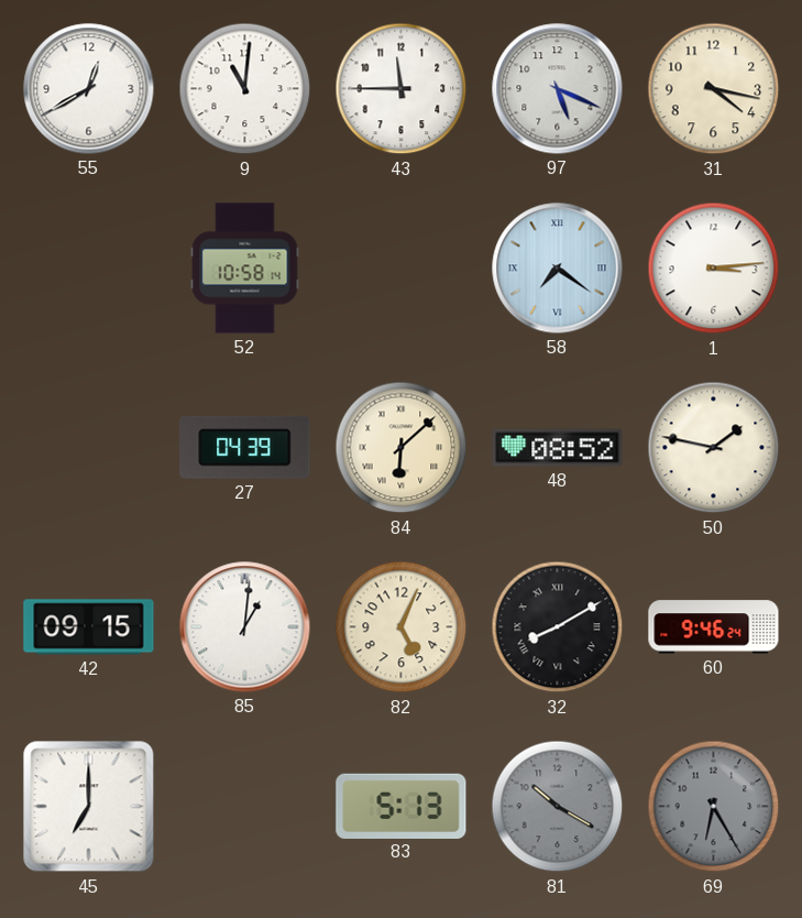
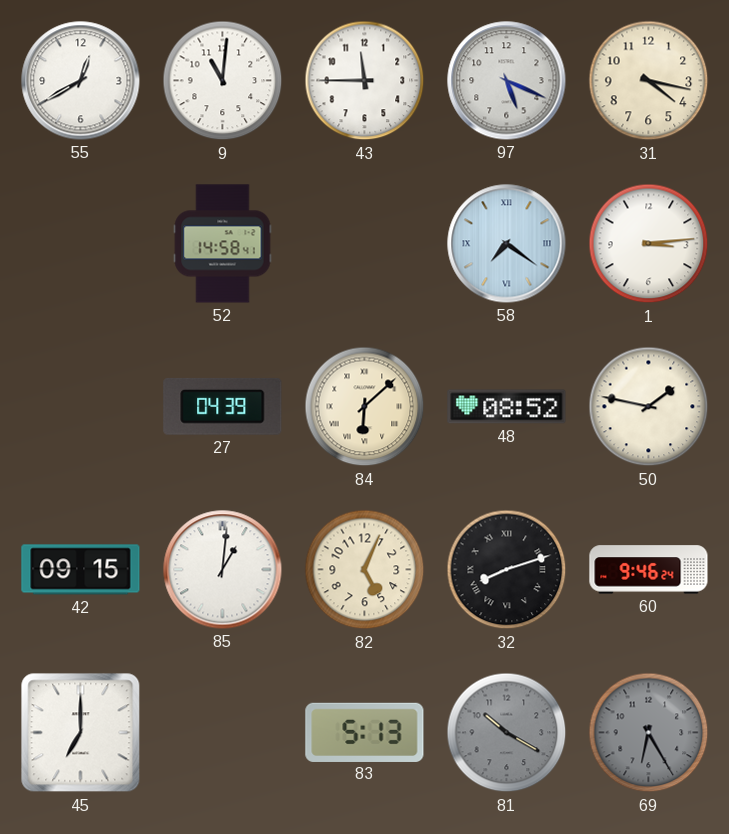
52: 10:58 -> 14:58 (223, 244)
32: 8:10 -> 8:12 (507, 570)
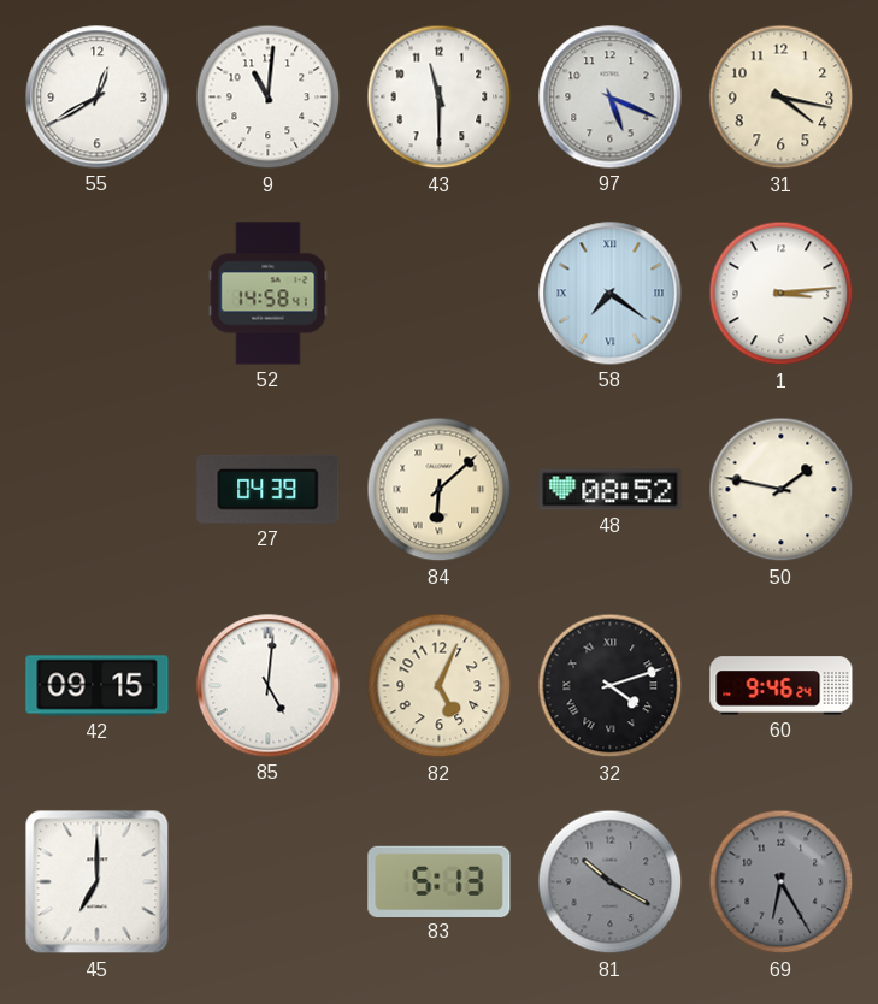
43: 11:45 -> 11:30 (440, 98)
85: 1:01 -> 5:01 (269, 686)
32: 8:12 -> 4:12 (611, 686)
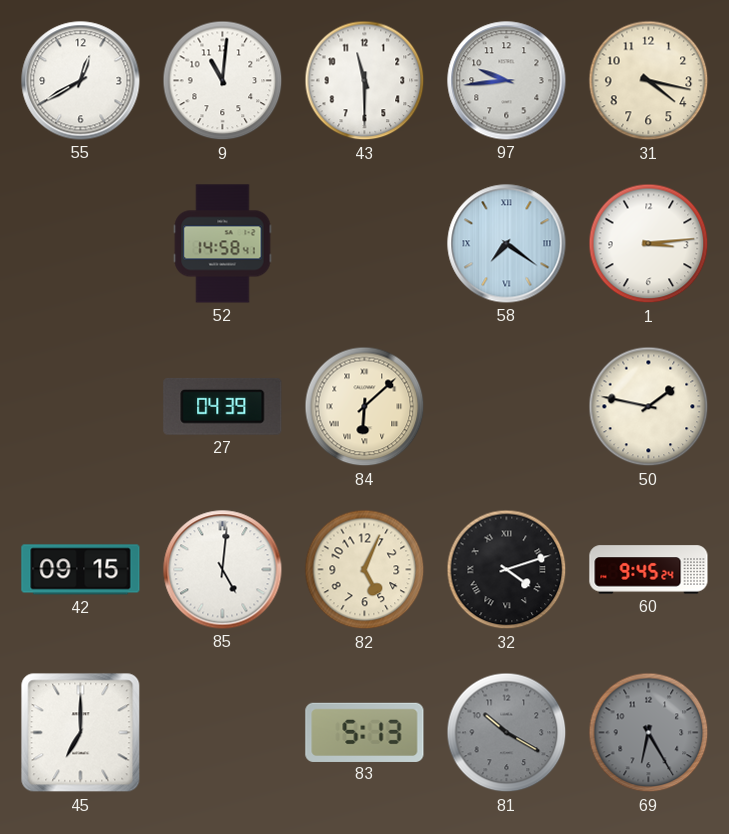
97: 5:19 -> 9:44 (507, 81)
48: 08:52 -> none (611, 490)
60: 9:46 -> 9:45 (649, 570)
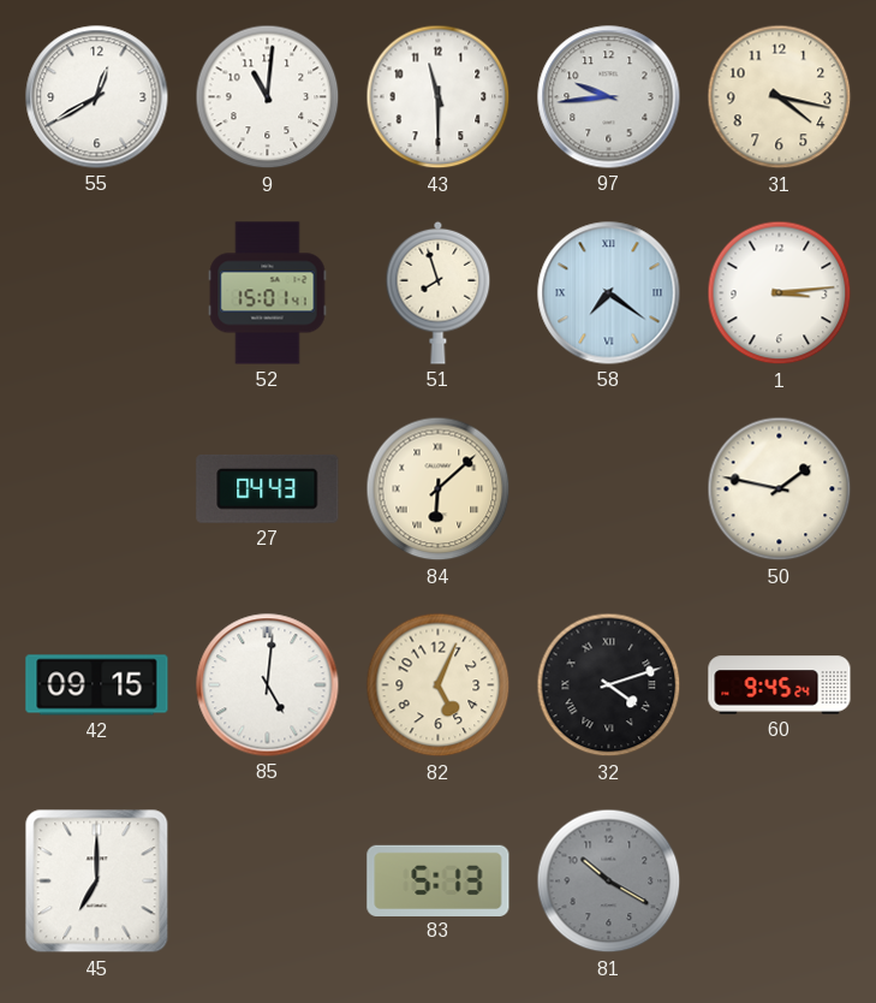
52: 14:58 -> 15:01 (268, 293)
51: none -> 7:57 (439, 292)
27: 04:39 -> 04:43 (268, 488)
69: 6:25 -> none (649, 733)
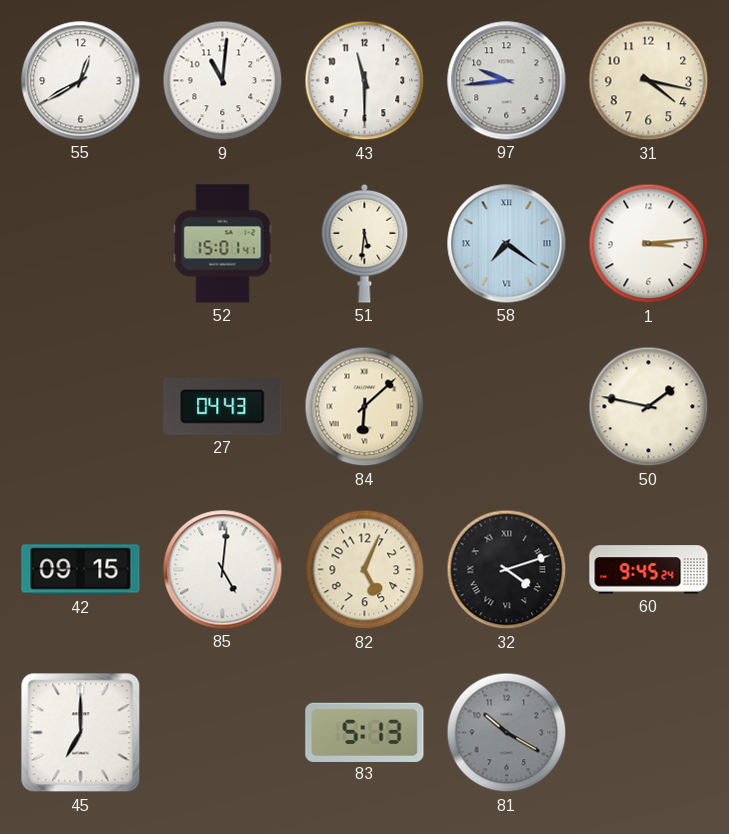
51: 7:57 -> 5:31 (365, 243)
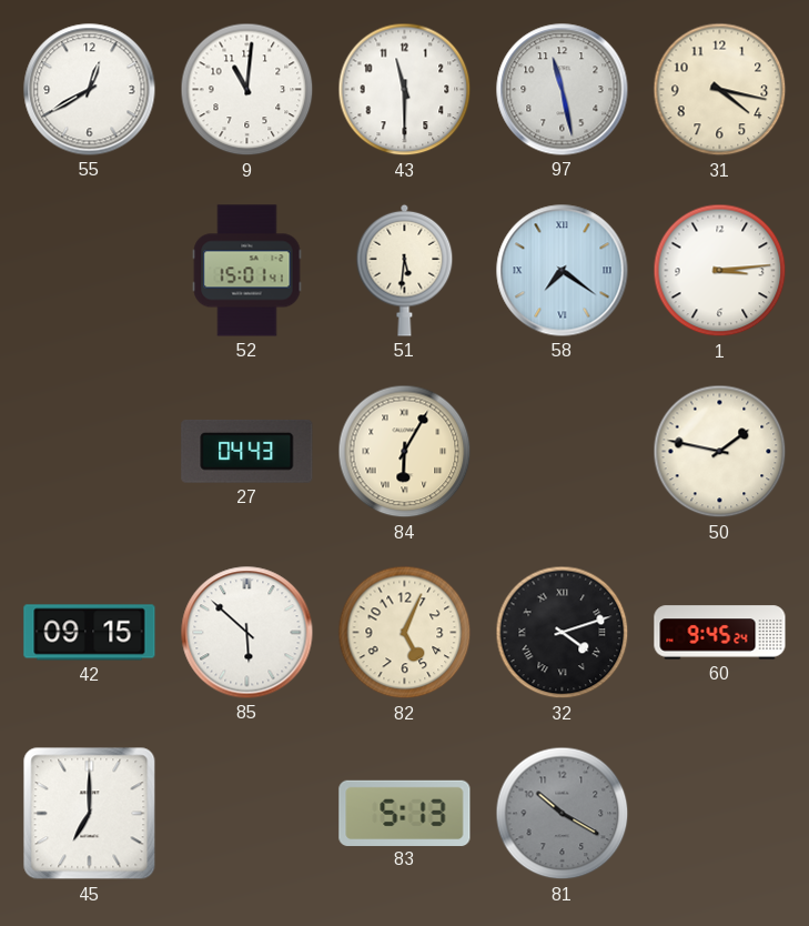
97: 9:44 -> 11:28 (563, 90)
84: 6:08 -> 6:05 (405, 452)
85: 5:01 -> 5:52 (247, 633)
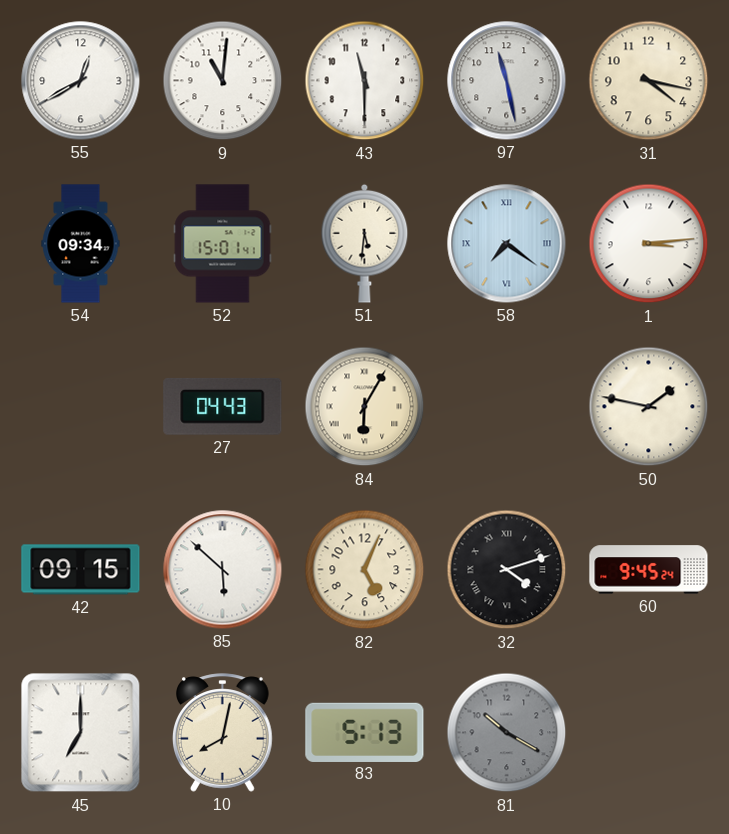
54: none -> 09:34 (81, 244)
10: none -> 8:02 (223, 733)
